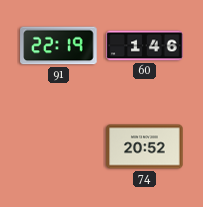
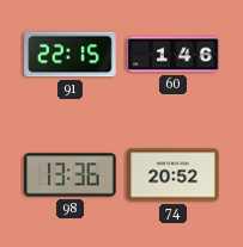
91: 22:19 -> 22:15 (71, 55)
98: none -> 13:36 (71, 175)
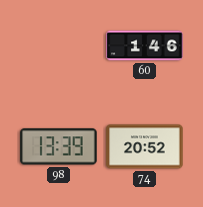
91: 22:15 -> none (71, 55)
98: 13:36 -> 13:39 (59, 147)
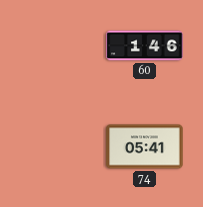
98: 13:39 -> none (59, 147)
74: 20:52 -> 05:41 (145, 147)
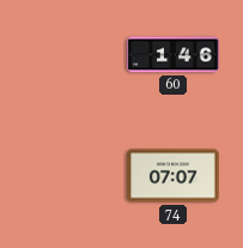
74: 05:41 -> 07:07 (174, 176)
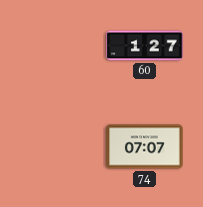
60: 1:46 -> 1:27 (145, 46)
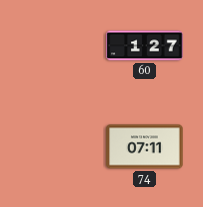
74: 07:07 -> 07:11 (145, 147)
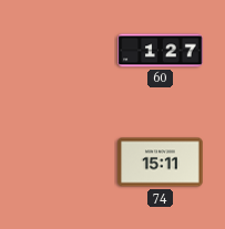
74: 07:11 -> 15:11 (161, 163)
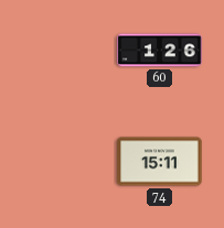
60: 1:27 -> 1:26 (160, 51)
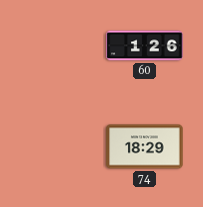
74: 15:11 -> 18:29 (145, 147)
